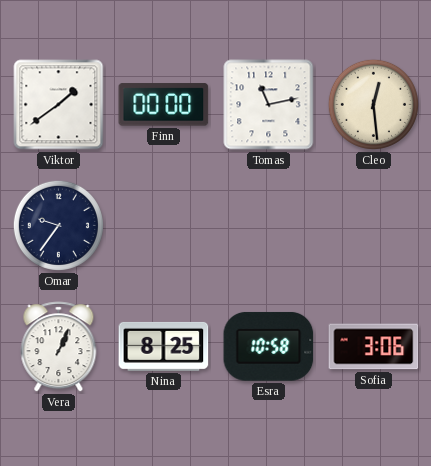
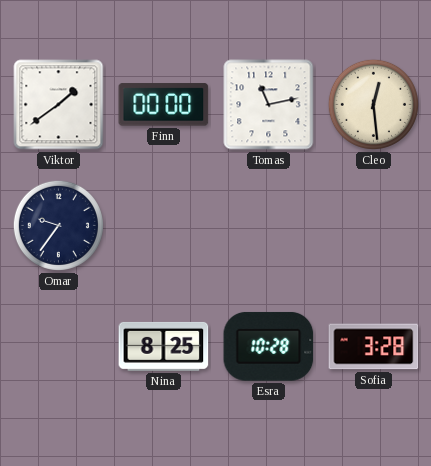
Vera: 1:04 -> none (59, 347)
Esra: 10:58 -> 10:28 (269, 346)
Sofia: 3:06 -> 3:28 (374, 347)
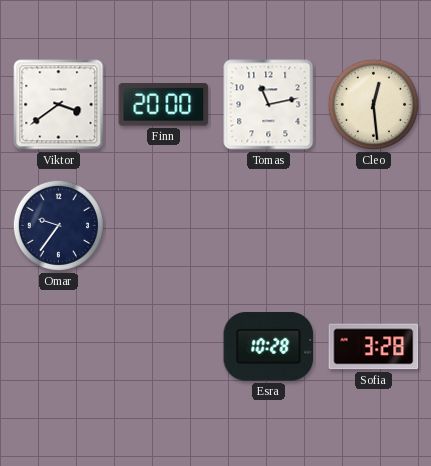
Viktor: 1:39 -> 3:39 (59, 105)
Finn: 00:00 -> 20:00 (164, 105)
Nina: 8:25 -> none (164, 346)
